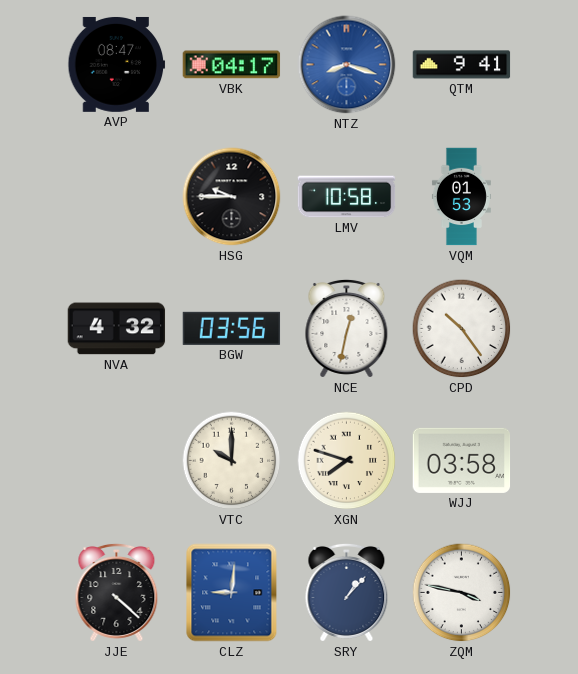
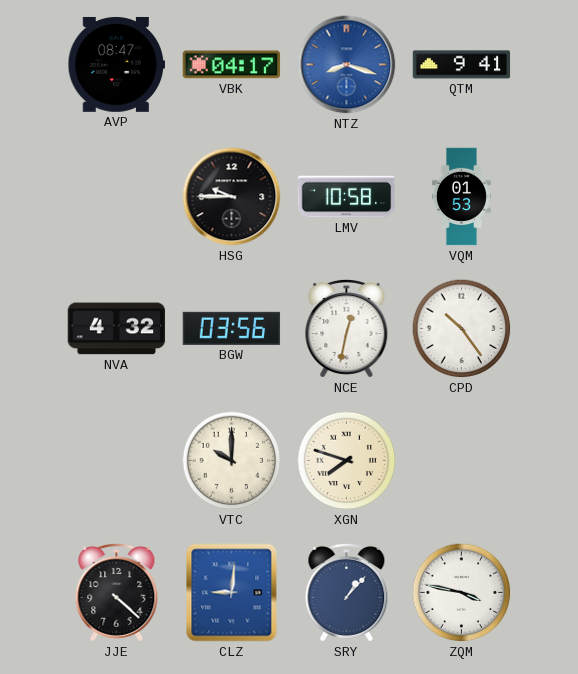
WJJ: 03:58 -> none (462, 460)
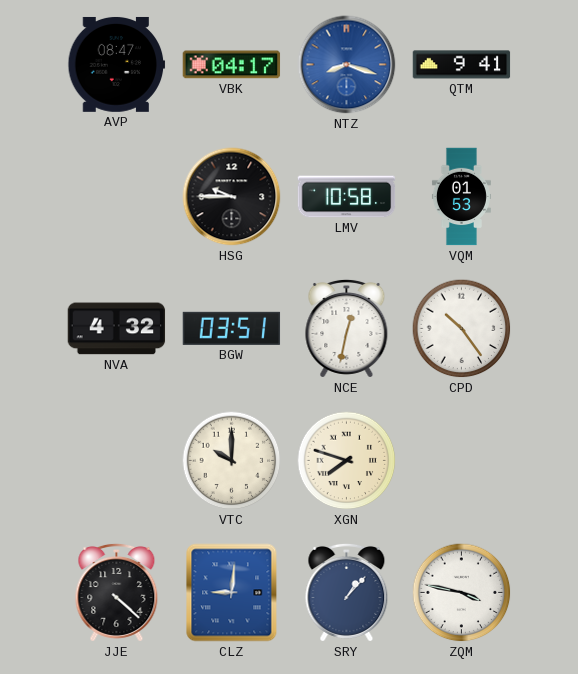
BGW: 03:56 -> 03:51 (232, 328)
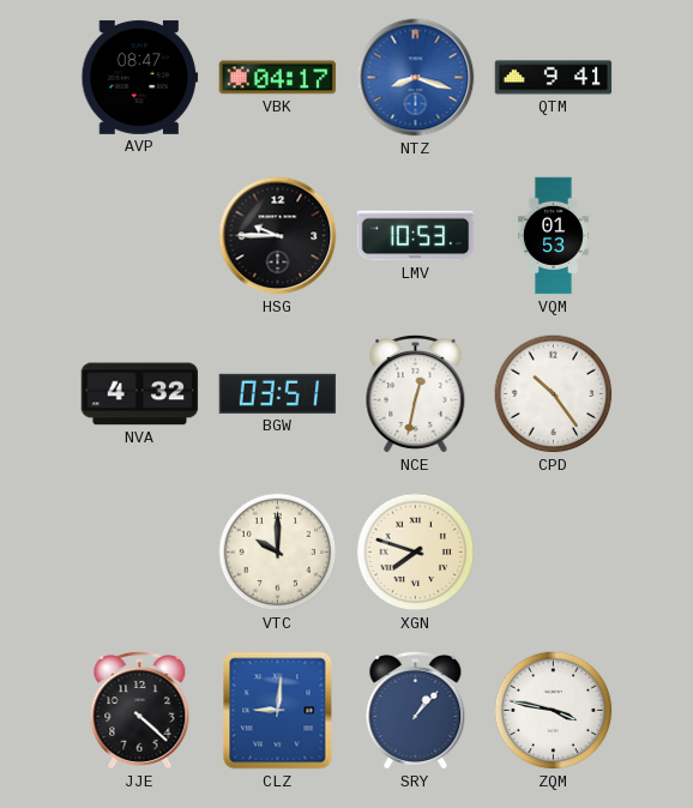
LMV: 10:58 -> 10:53 (416, 236)
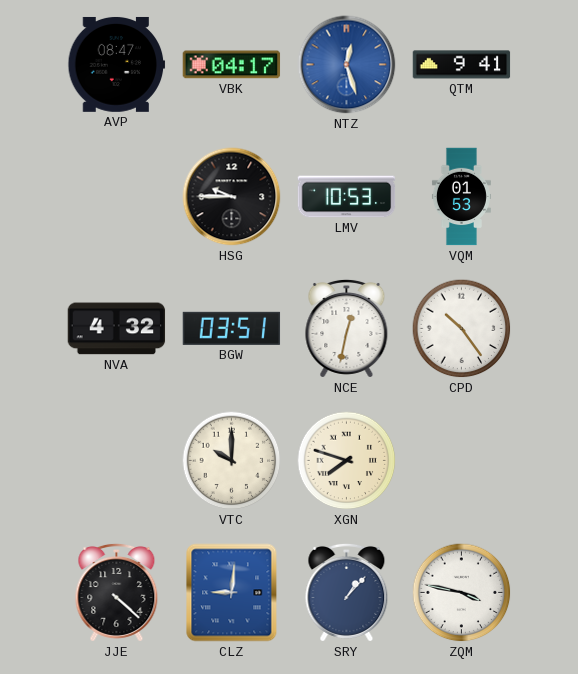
NTZ: 8:18 -> 12:27 (347, 65)
